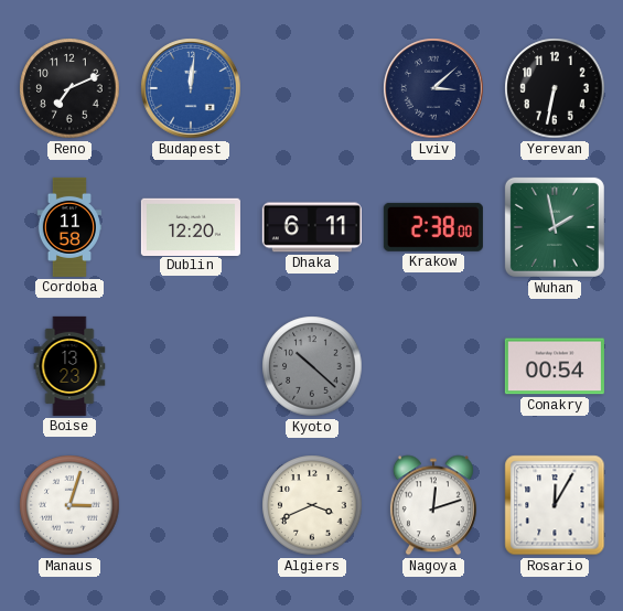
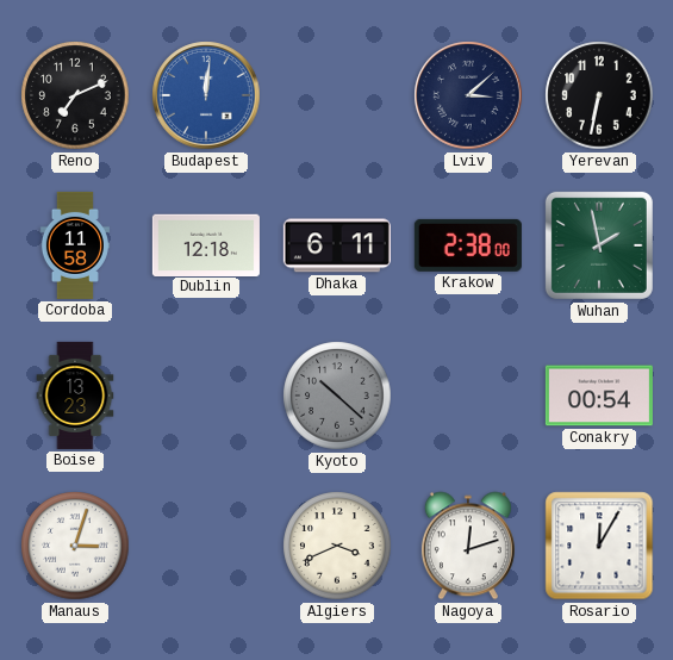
Dublin: 12:20 -> 12:18 (206, 244)
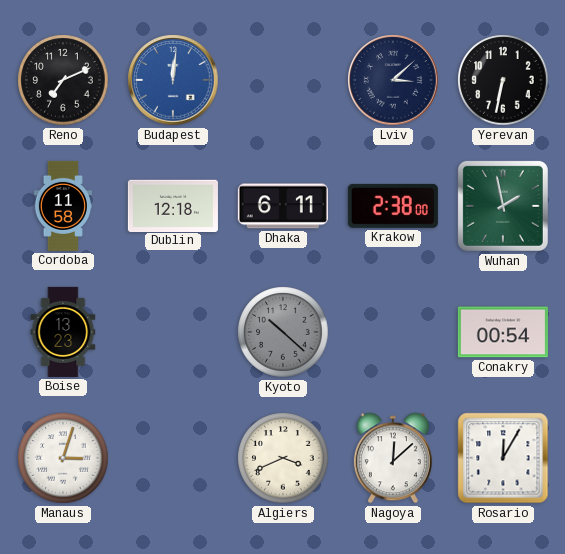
Nagoya: 12:12 -> 12:08 (393, 458)
